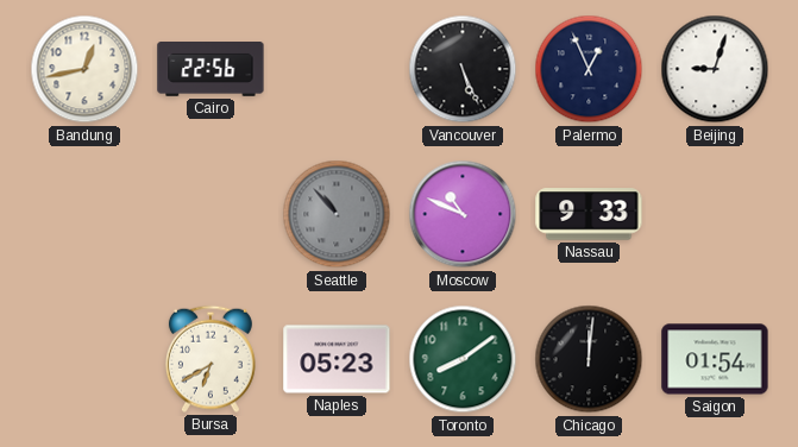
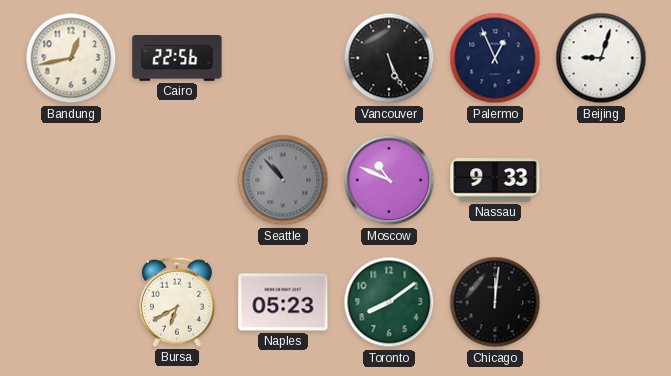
Saigon: 01:54 -> none (715, 359)
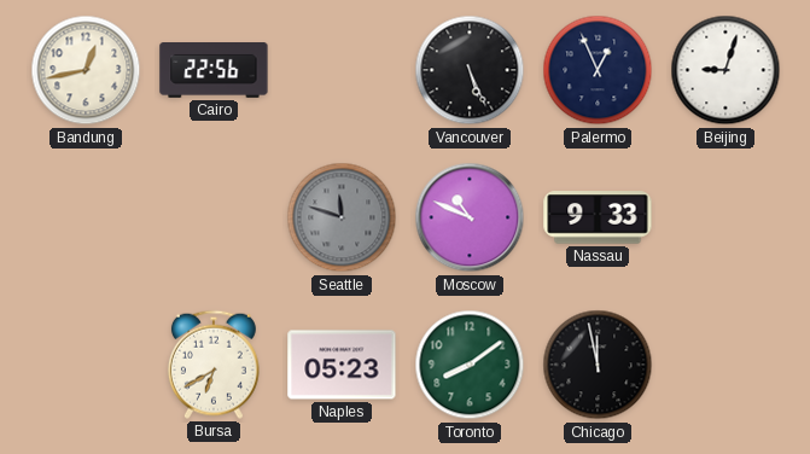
Seattle: 10:53 -> 11:48 (342, 217)
Chicago: 12:01 -> 11:58 (598, 365)
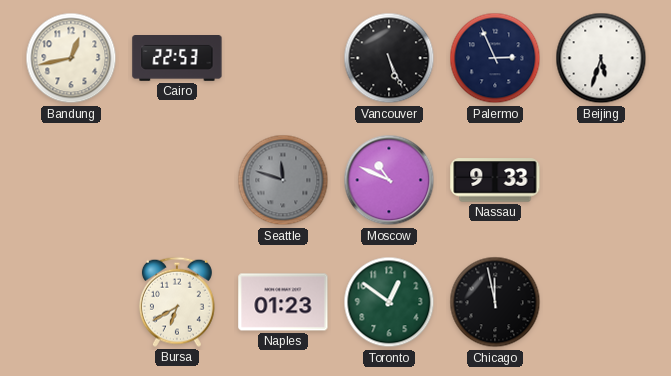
Cairo: 22:56 -> 22:53 (177, 59)
Palermo: 12:56 -> 2:56 (495, 58)
Beijing: 9:03 -> 5:33 (601, 58)
Naples: 05:23 -> 01:23 (283, 302)
Toronto: 8:09 -> 12:51 (389, 302)
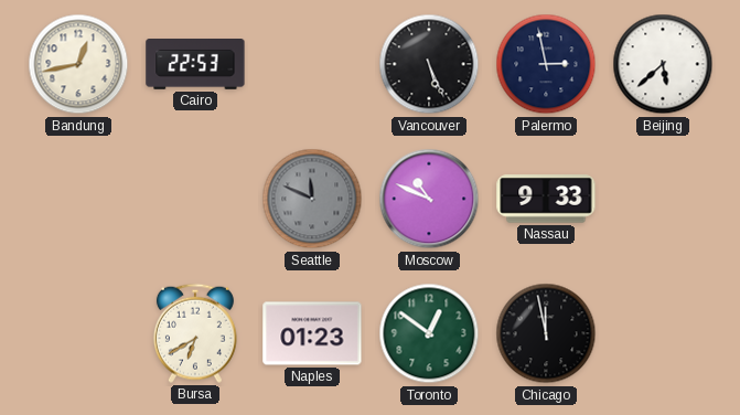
Palermo: 2:56 -> 2:58 (546, 64)
Beijing: 5:33 -> 5:38 (663, 64)
Seattle: 11:48 -> 11:49 (312, 199)
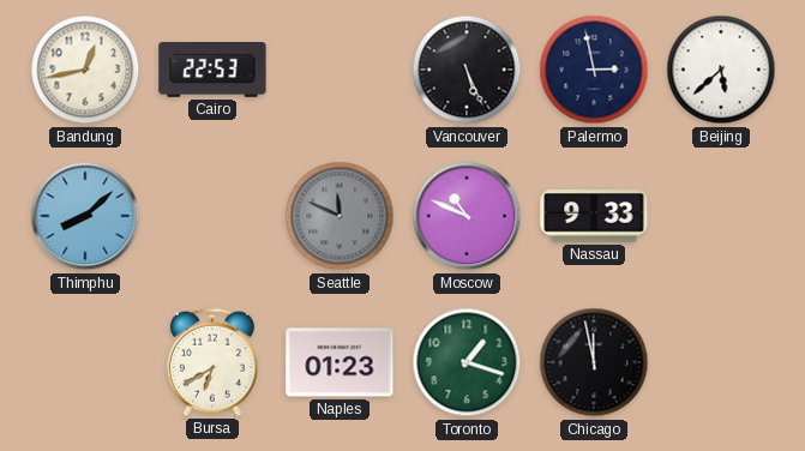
Thimphu: none -> 8:08 (85, 216)
Toronto: 12:51 -> 1:18 (467, 362)
